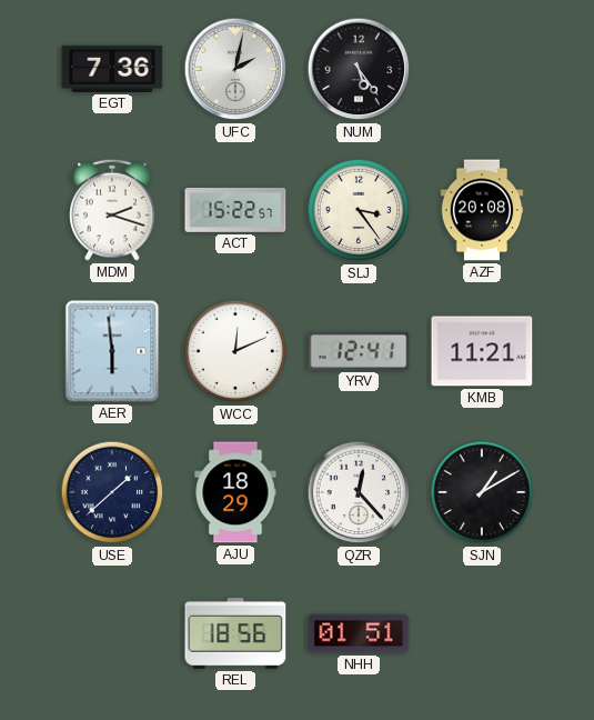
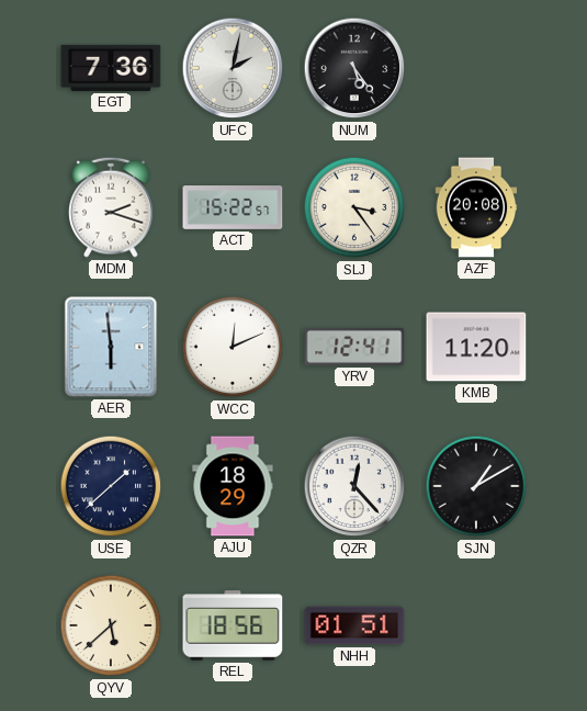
KMB: 11:21 -> 11:20 (476, 347)
QYV: none -> 5:38 (111, 625)
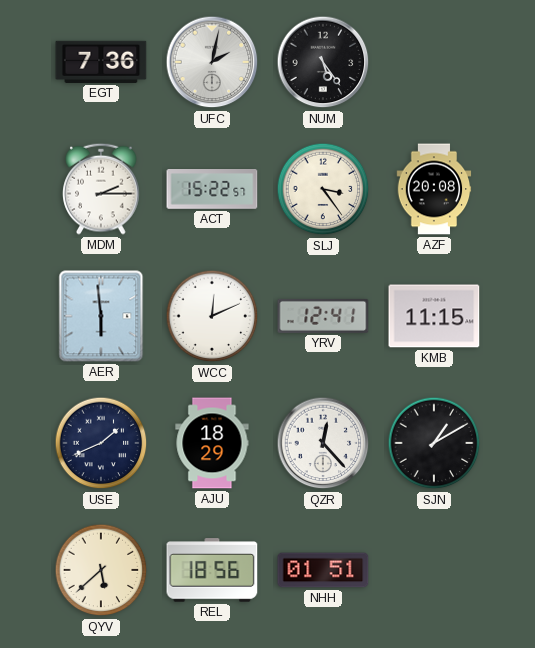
MDM: 2:18 -> 2:15 (101, 189)
KMB: 11:20 -> 11:15 (434, 316)
USE: 1:38 -> 1:41 (101, 443)
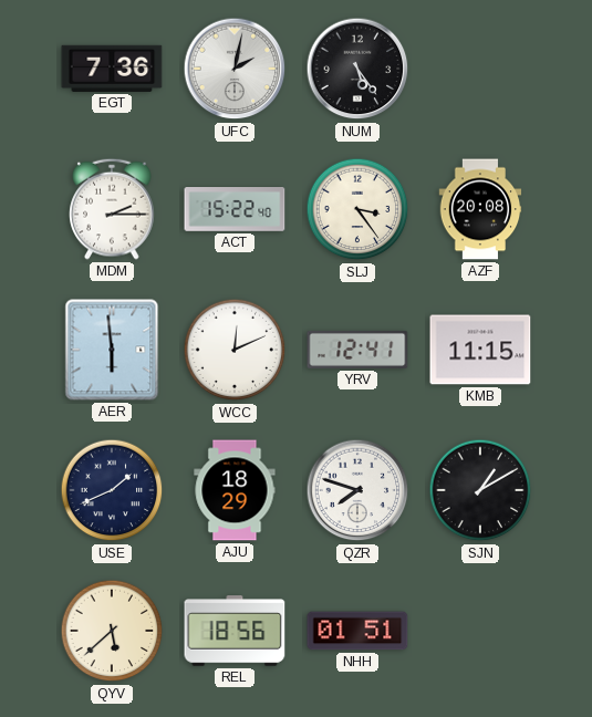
ACT: 15:22:57 -> 15:22:40 (235, 210)
QZR: 12:23 -> 7:48 (357, 490)
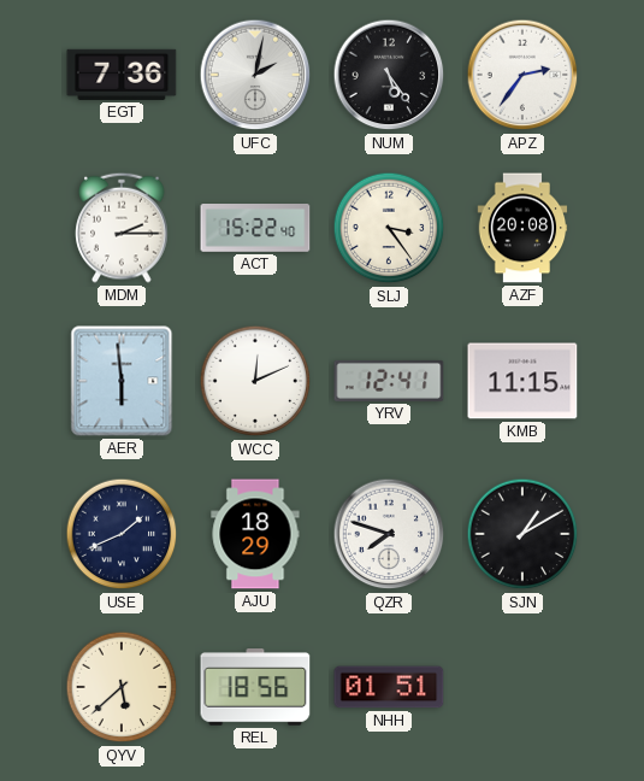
APZ: none -> 2:36 (522, 75)
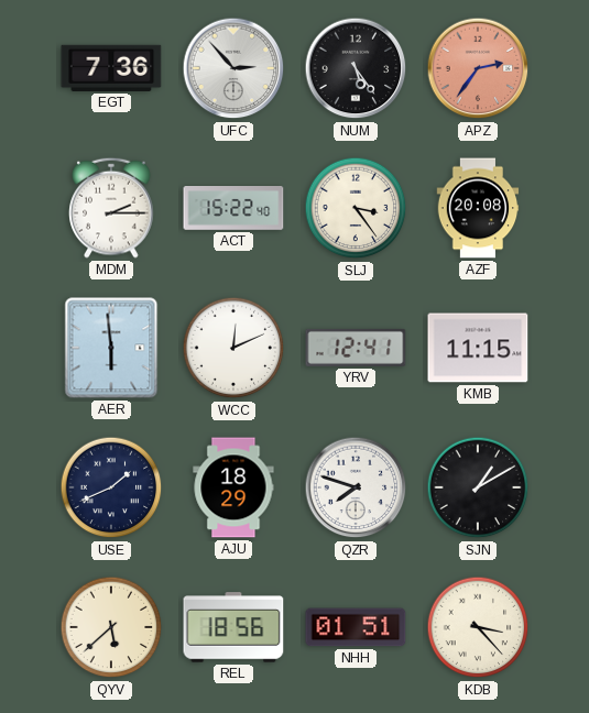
UFC: 2:02 -> 2:53 (233, 68)
APZ dial: white -> salmon (478, 68)
KDB: none -> 3:23 (478, 627)
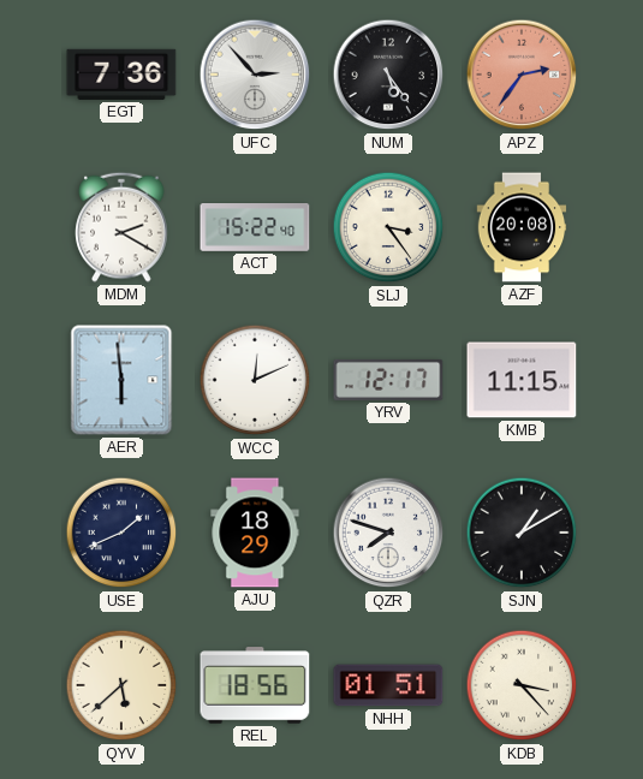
MDM: 2:15 -> 2:20 (121, 227)
YRV: 12:41 -> 12:17 (388, 380)
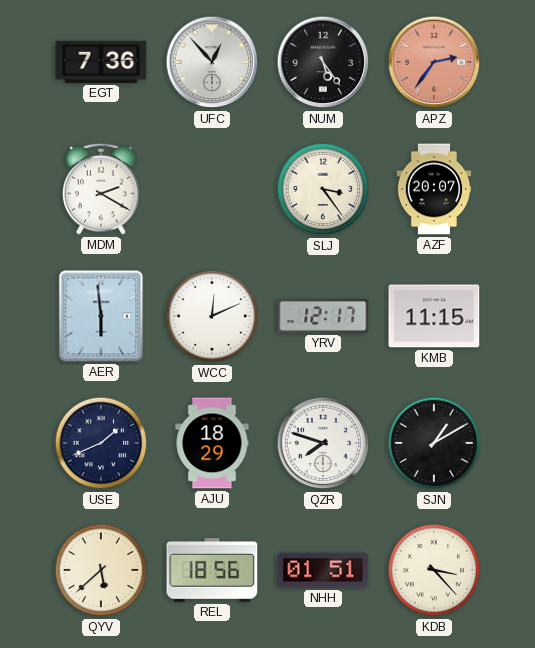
UFC: 2:53 -> 12:53 (212, 62)
ACT: 15:22 -> none (255, 228)
AZF: 20:08 -> 20:07 (434, 189)
